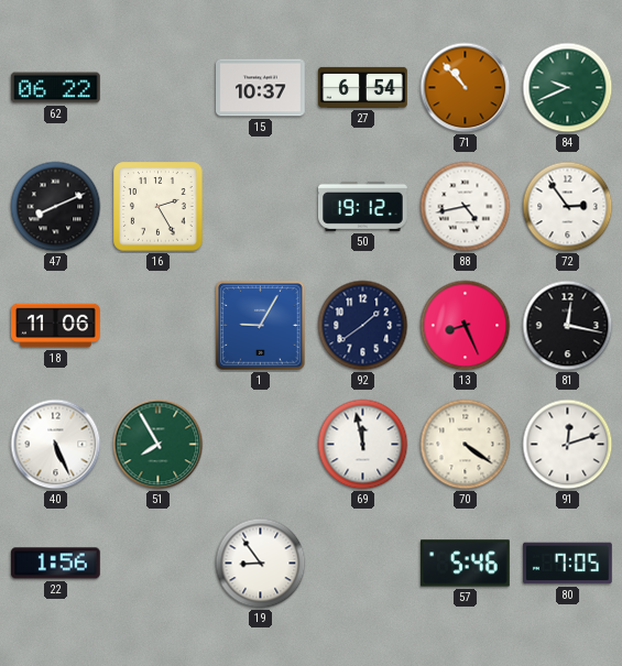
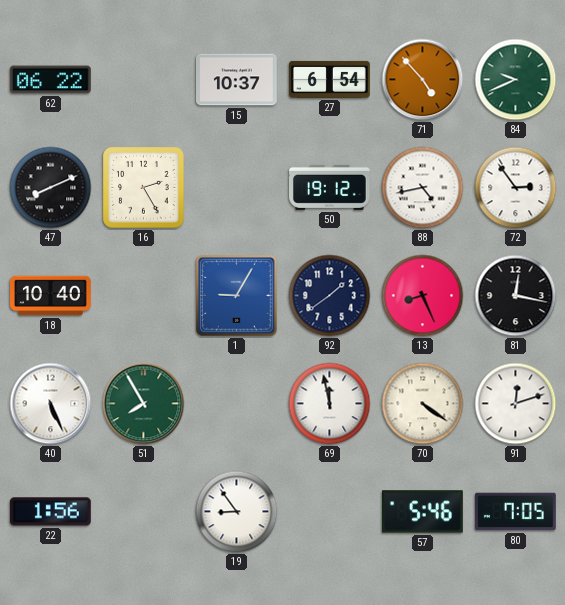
71: 10:53 -> 4:53 (423, 80)
18: 11:06 -> 10:40 (51, 296)
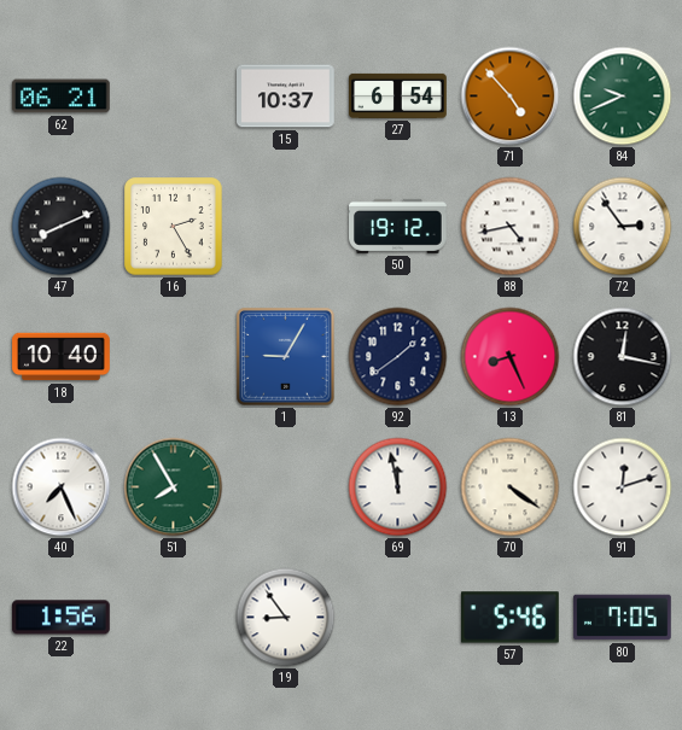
62: 06:22 -> 06:21 (60, 97)
40: 5:26 -> 7:26 (62, 487)
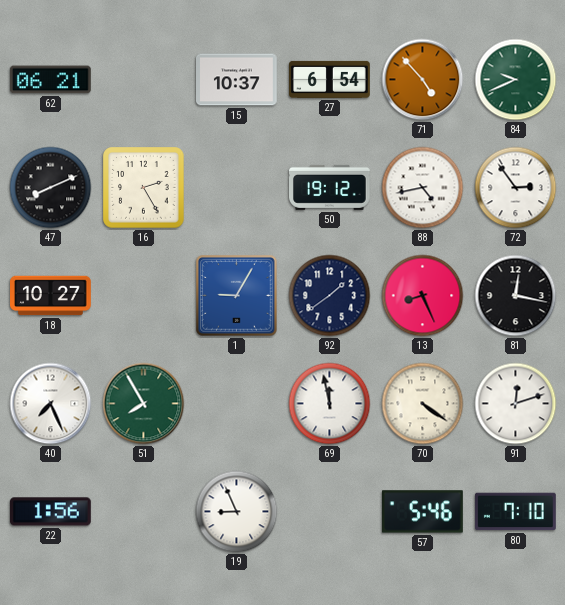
18: 10:40 -> 10:27 (51, 296)
19: 8:54 -> 8:56 (237, 512)
80: 7:05 -> 7:10 (516, 512)
